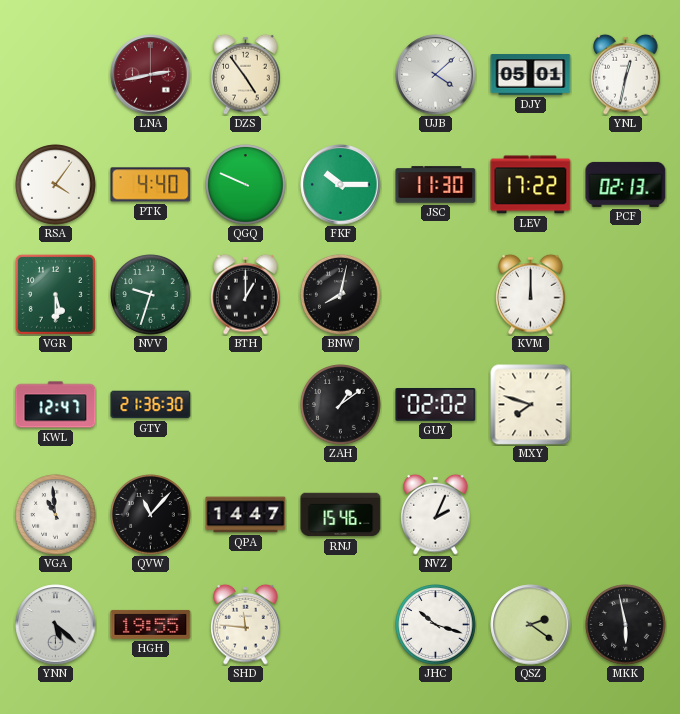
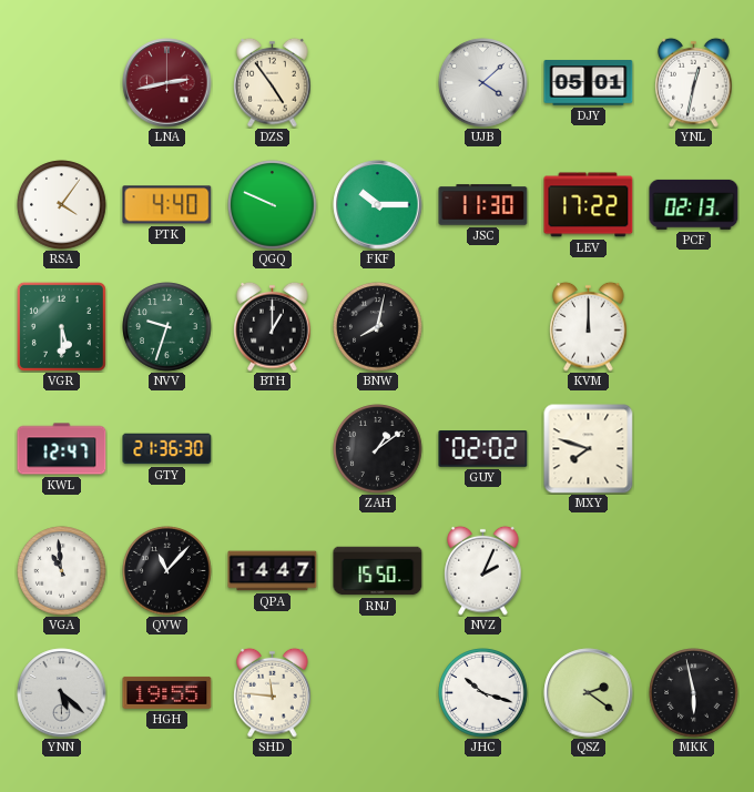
RNJ: 15:46 -> 15:50 (378, 571)
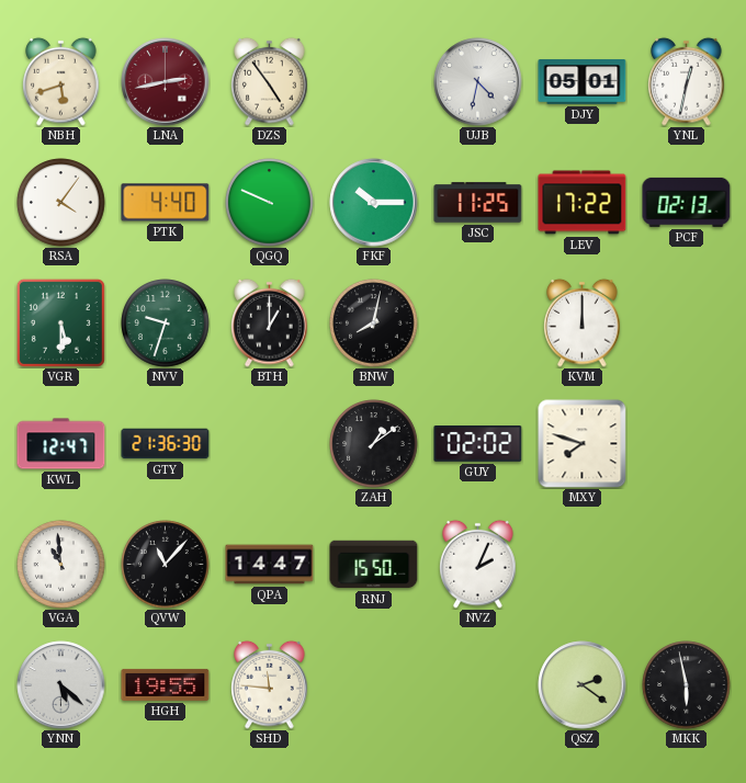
NBH: none -> 5:42 (61, 81)
UJB: 4:08 -> 4:32 (478, 82)
JSC: 11:30 -> 11:25 (478, 203)
JHC: 10:18 -> none (483, 693)
